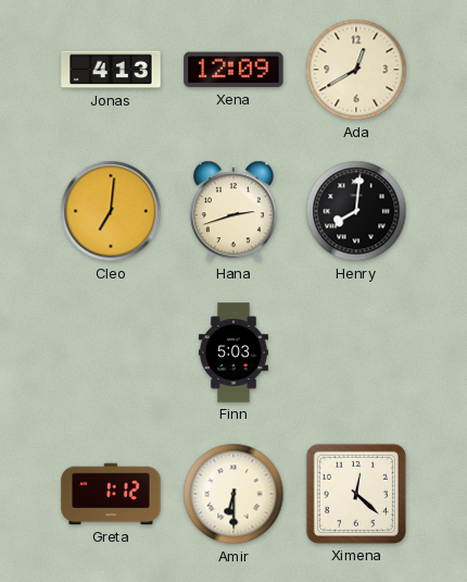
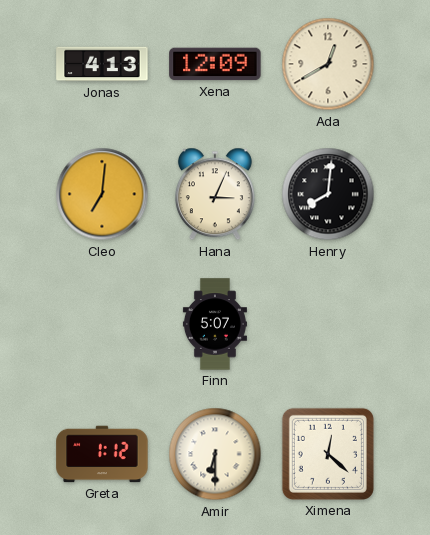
Hana: 2:42 -> 3:04 (215, 194)
Finn: 5:03 -> 5:07 (215, 324)
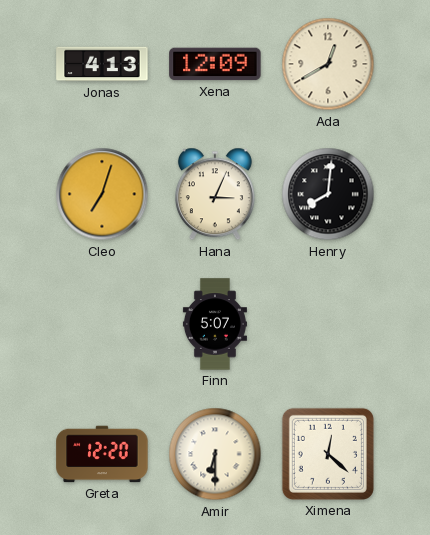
Cleo: 7:01 -> 7:03 (102, 194)
Greta: 1:12 -> 12:20 (102, 454)
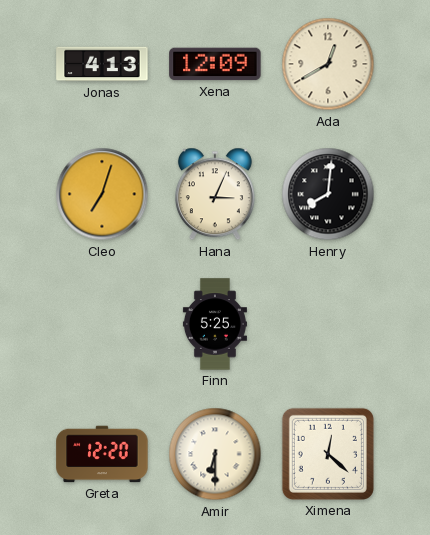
Finn: 5:07 -> 5:25 (215, 324)
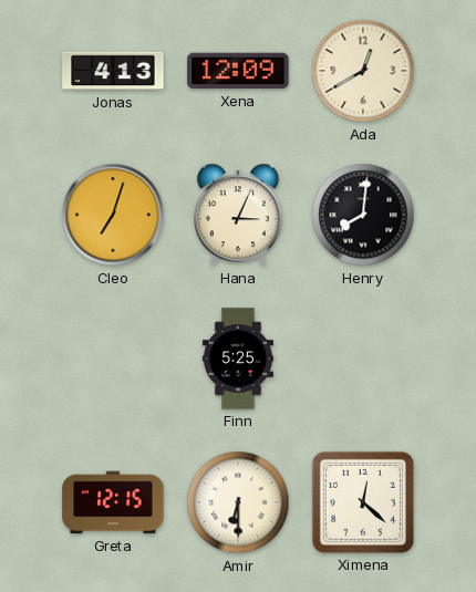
Greta: 12:20 -> 12:15 (113, 502)
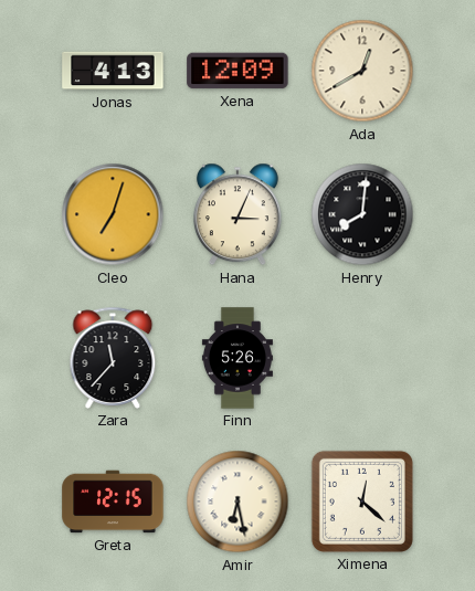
Zara: none -> 11:37 (113, 358)
Finn: 5:25 -> 5:26 (237, 358)
Amir: 6:30 -> 6:28 (237, 502)
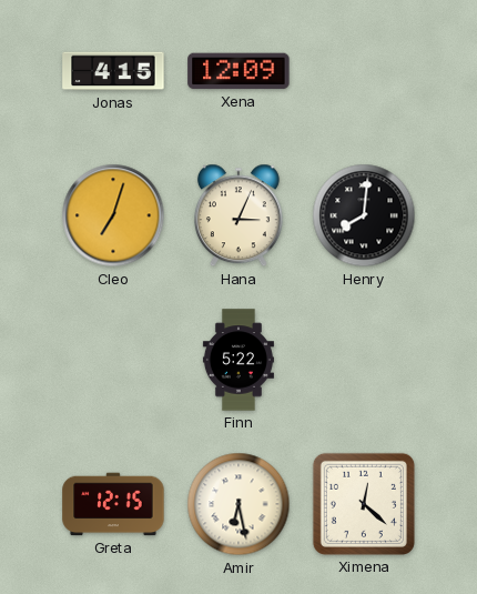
Jonas: 4:13 -> 4:15 (113, 71)
Ada: 12:40 -> none (362, 71)
Zara: 11:37 -> none (113, 358)
Finn: 5:26 -> 5:22 (238, 360)
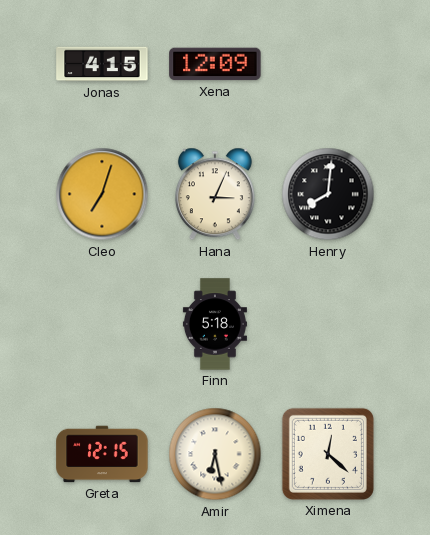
Finn: 5:22 -> 5:18 (215, 324)
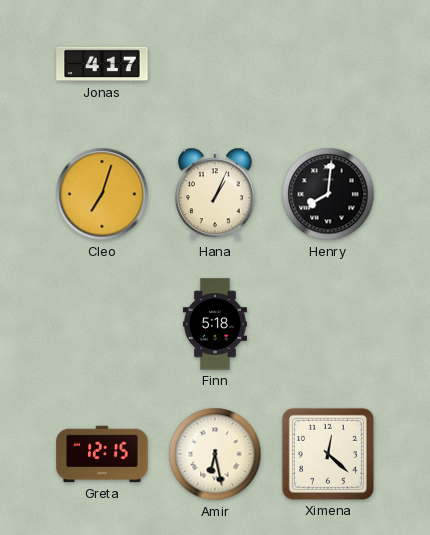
Jonas: 4:15 -> 4:17 (102, 64)
Xena: 12:09 -> none (215, 64)
Hana: 3:04 -> 1:04 (215, 194)
